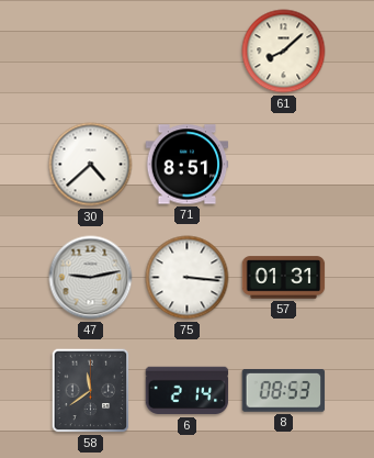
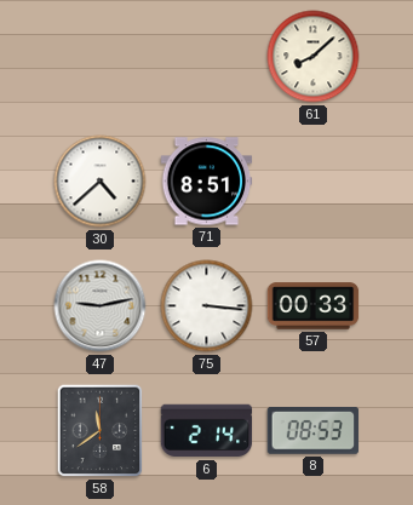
57: 01:31 -> 00:33 (314, 306)
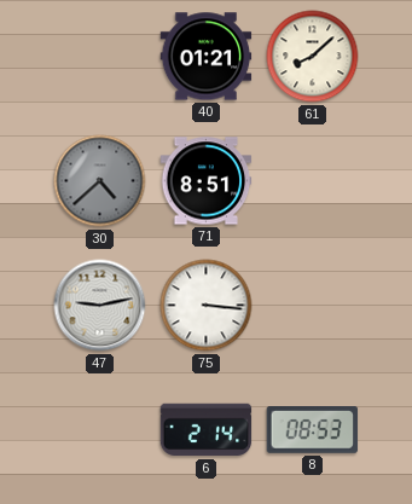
40: none -> 01:21 (207, 57)
30 dial: white -> grey (100, 181)
57: 00:33 -> none (314, 306)
58: 11:39 -> none (101, 431)
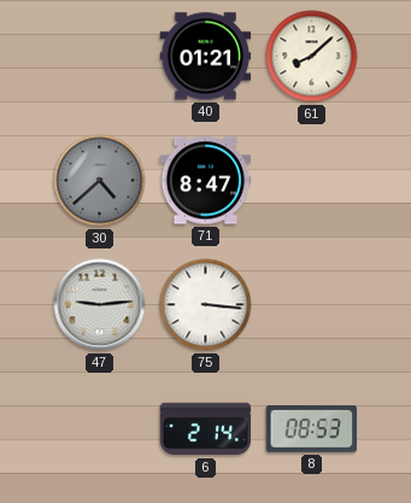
71: 8:51 -> 8:47 (206, 181)
47: 9:13 -> 9:14 (100, 305)
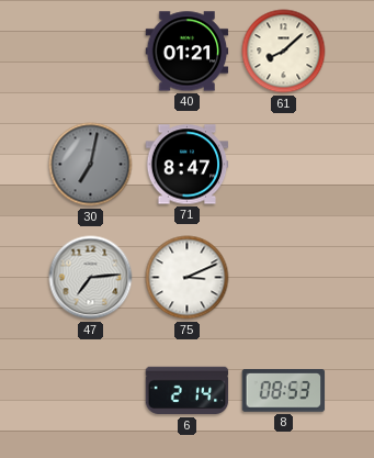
30: 4:38 -> 7:02 (91, 165)
47: 9:14 -> 7:14 (91, 278)
75: 3:16 -> 3:11 (188, 278)
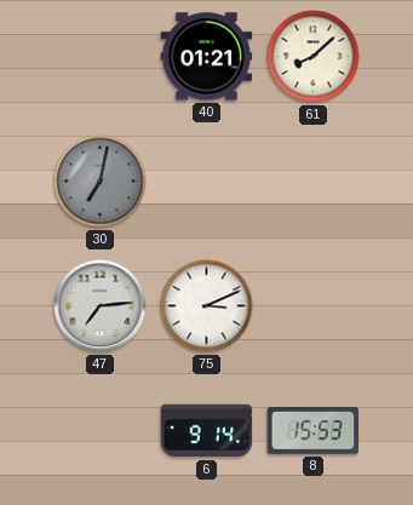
71: 8:47 -> none (188, 165)
6: 2:14 -> 9:14 (207, 431)
8: 08:53 -> 15:53 (314, 431)
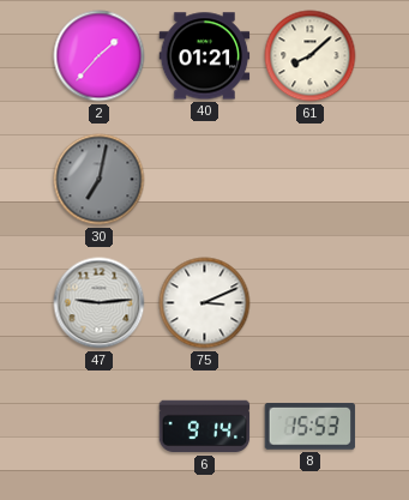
2: none -> 1:37 (100, 56)
47: 7:14 -> 9:14 (100, 303)
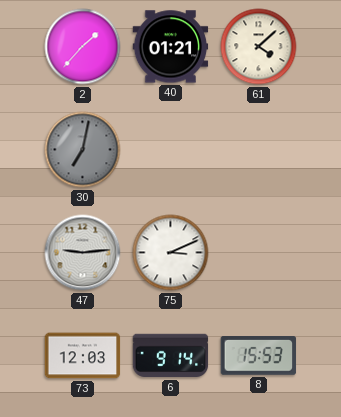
61: 8:08 -> 4:08 (259, 47)
73: none -> 12:03 (83, 356)
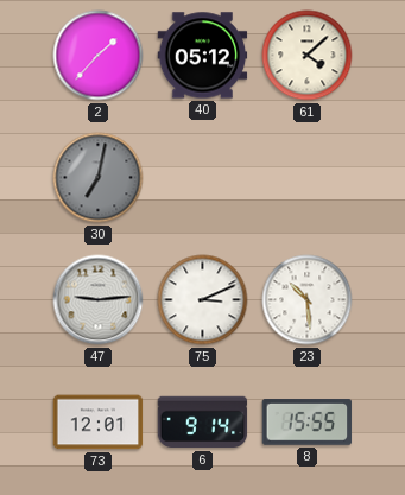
40: 01:21 -> 05:12 (203, 56)
23: none -> 10:29 (308, 300)
73: 12:03 -> 12:01 (99, 423)
8: 15:53 -> 15:55 (308, 423)
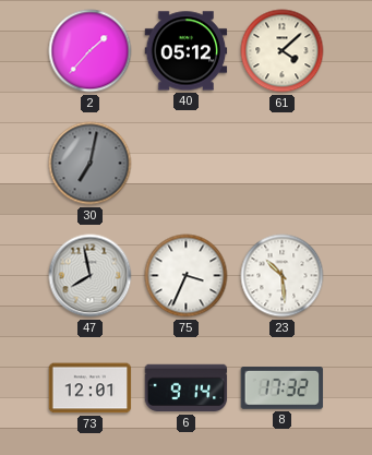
47: 9:14 -> 7:58 (91, 276)
75: 3:11 -> 3:34 (187, 276)
8: 15:55 -> 17:32 (283, 388)
